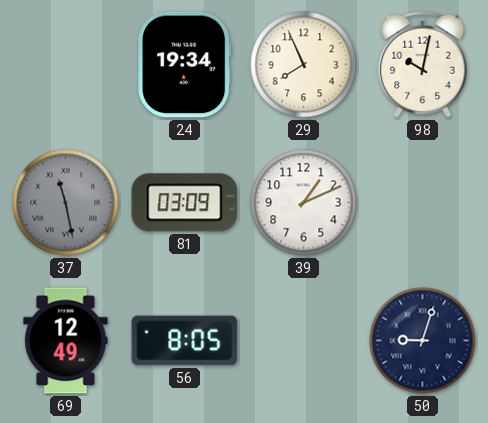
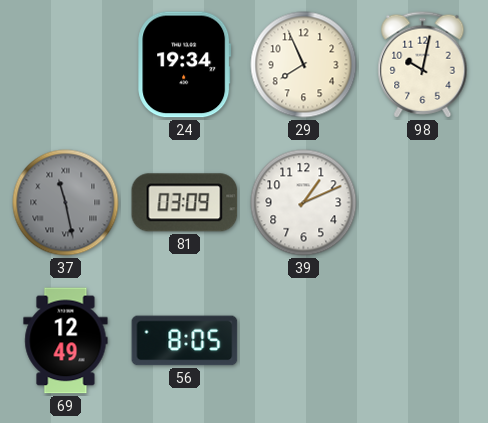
50: 9:03 -> none (423, 341)
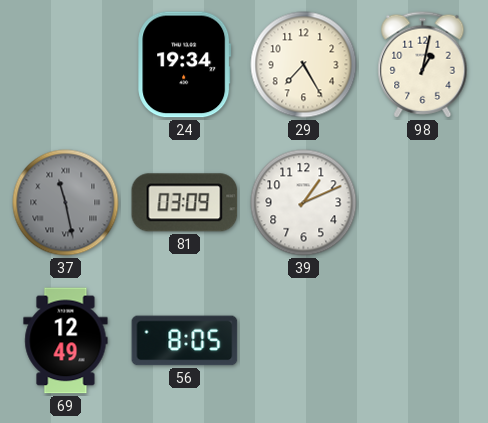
29: 7:56 -> 7:25 (304, 65)
98: 10:02 -> 1:02 (423, 65)
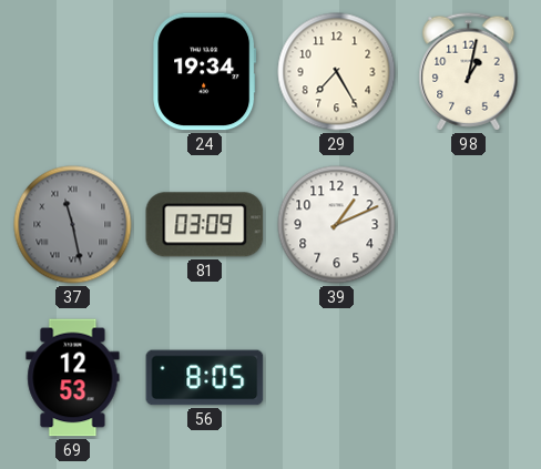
69: 12:49 -> 12:53 (73, 378)
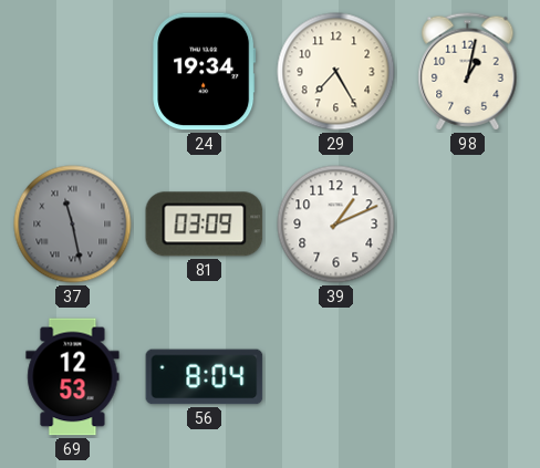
56: 8:05 -> 8:04 (205, 377)
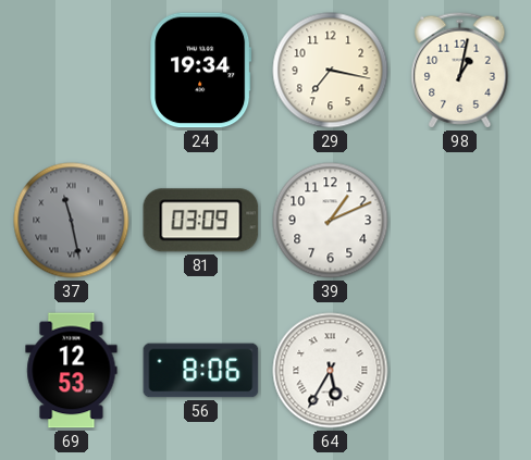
29: 7:25 -> 7:17 (331, 71)
56: 8:04 -> 8:06 (201, 371)
64: none -> 5:35 (331, 371)
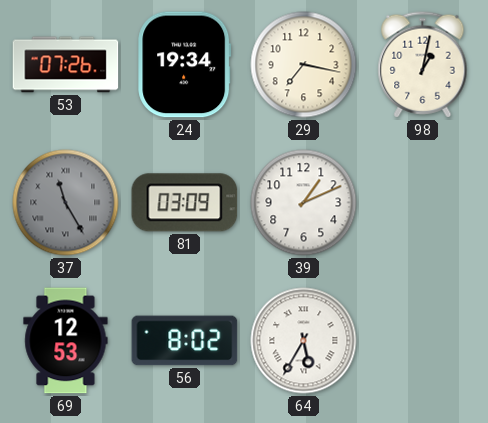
53: none -> 07:26 (66, 65)
37: 11:28 -> 11:25 (66, 203)
56: 8:06 -> 8:02 (185, 341)
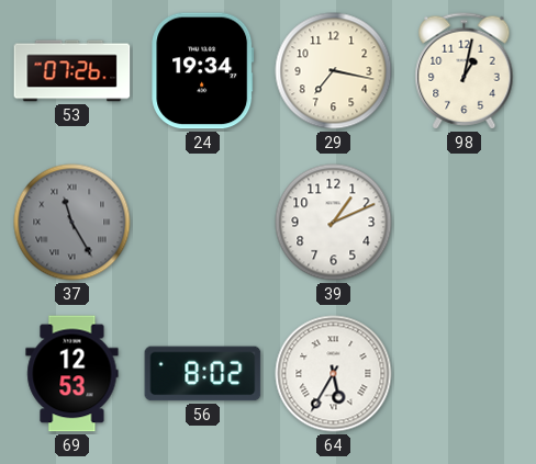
81: 03:09 -> none (185, 203)
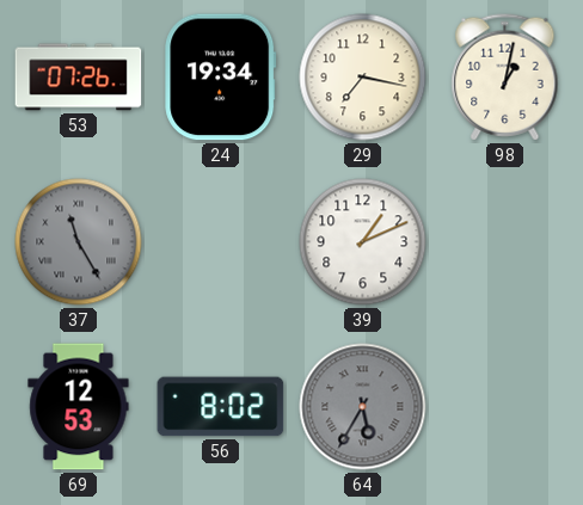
64 dial: white -> grey (363, 407)
